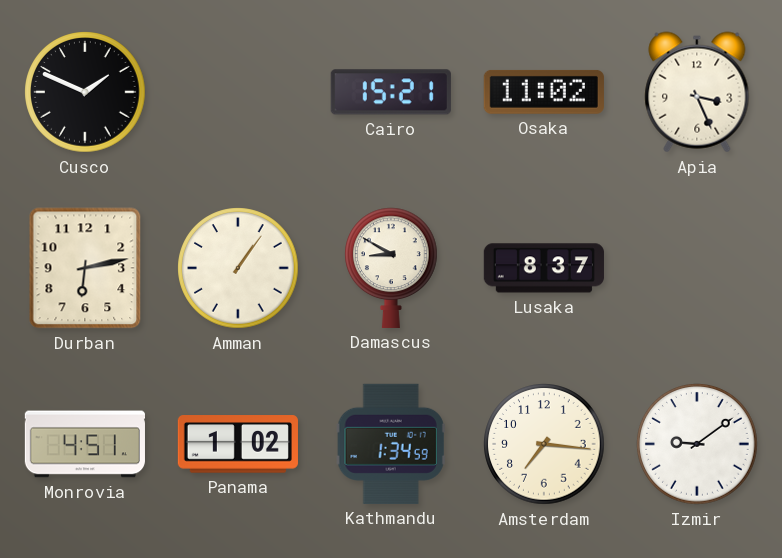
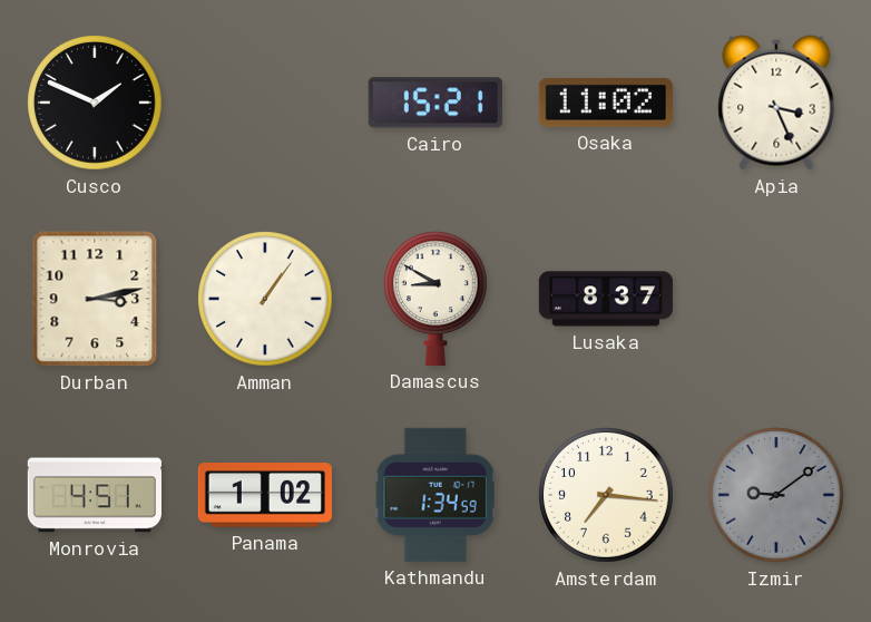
Durban: 6:13 -> 3:13 (95, 299)
Izmir dial: white -> grey (776, 495)
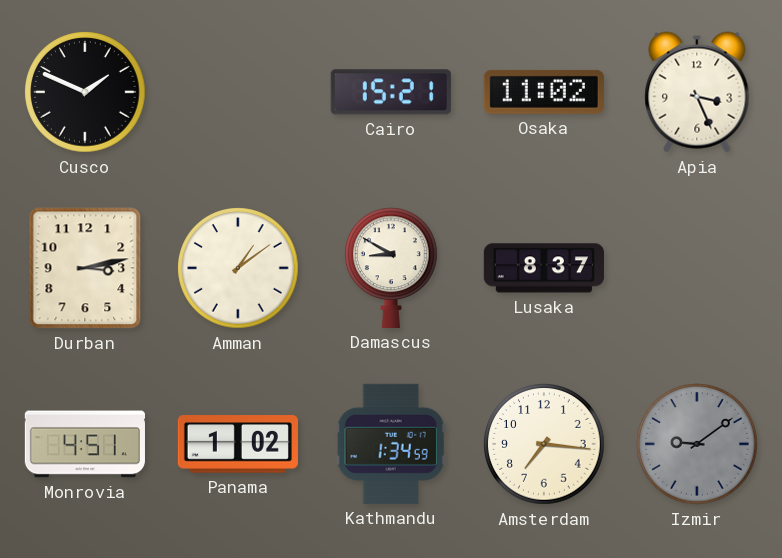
Amman: 1:06 -> 1:09 (238, 268)
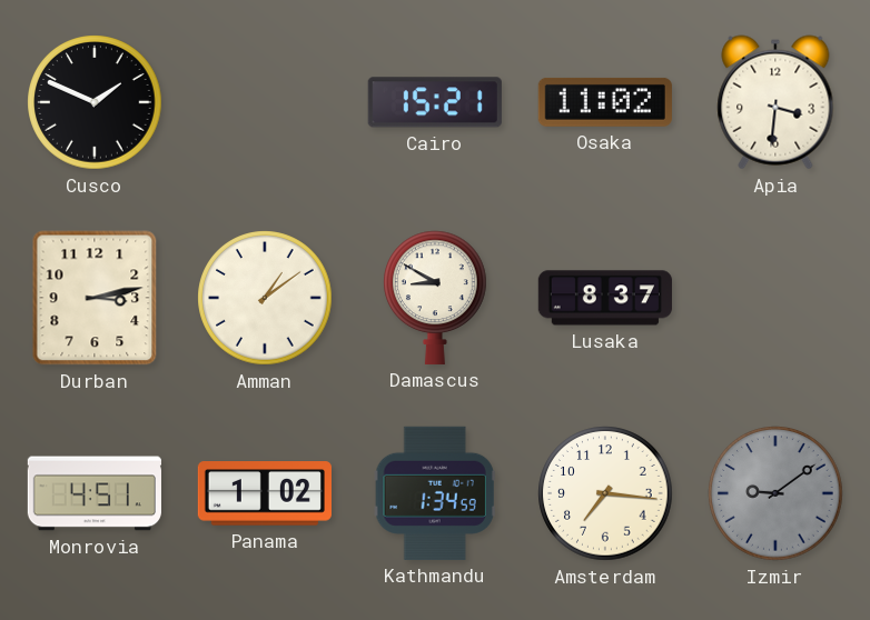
Apia: 3:26 -> 3:31 (775, 102)
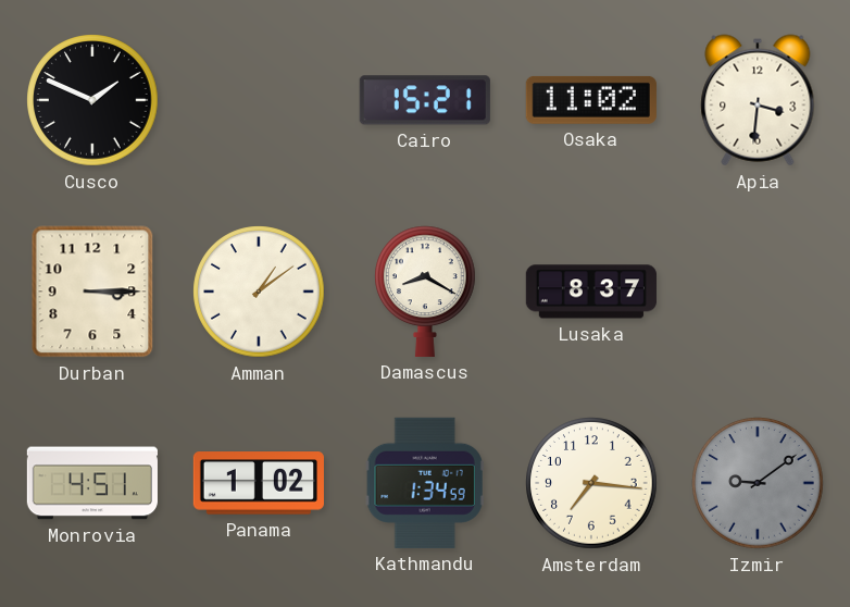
Durban: 3:13 -> 3:15 (92, 292)
Damascus: 8:50 -> 8:20 (426, 292)
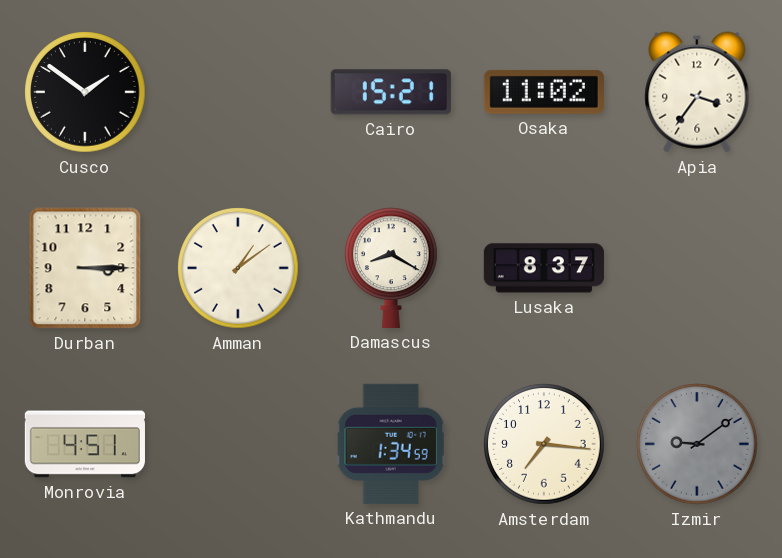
Cusco: 1:49 -> 1:51 (85, 92)
Apia: 3:31 -> 3:36 (697, 92)
Panama: 1:02 -> none (259, 483)
